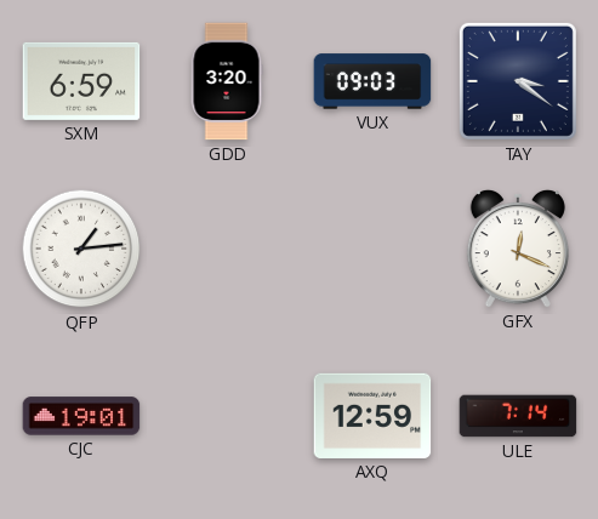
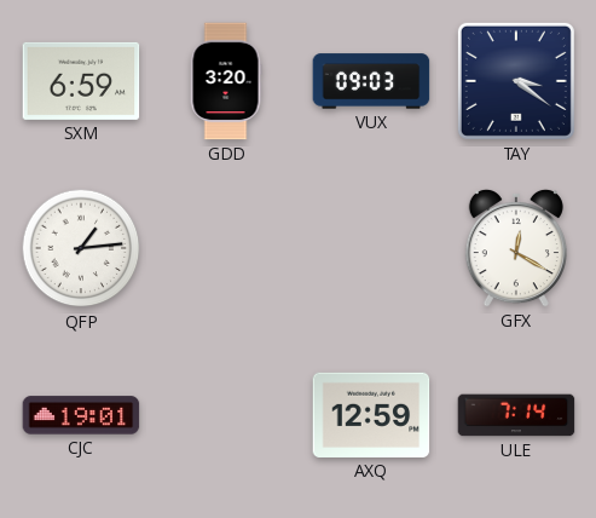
GFX: 12:19 -> 12:20 (516, 248)
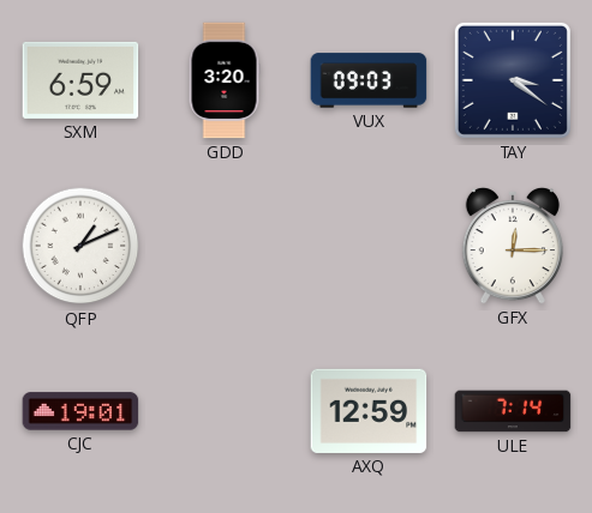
QFP: 1:14 -> 1:11 (80, 246)
GFX: 12:20 -> 12:15 (513, 246)
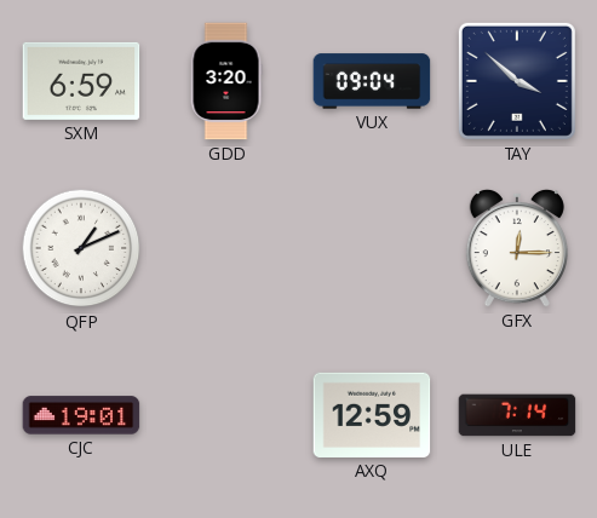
VUX: 09:03 -> 09:04 (372, 81)
TAY: 3:21 -> 3:52 (517, 81)
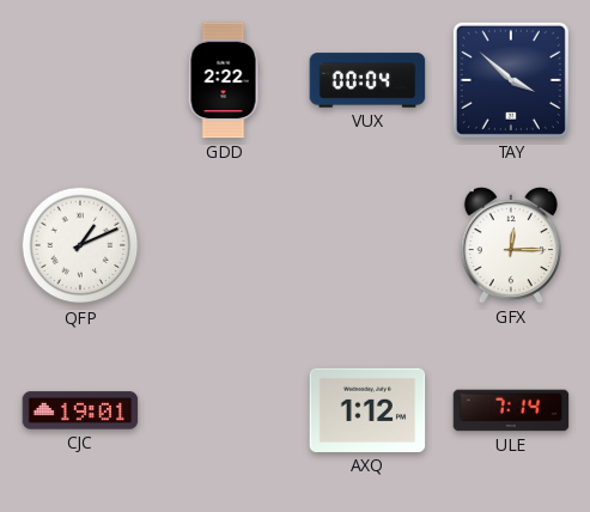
SXM: 6:59 -> none (81, 81)
GDD: 3:20 -> 2:22 (224, 80)
VUX: 09:04 -> 00:04 (367, 80)
AXQ: 12:59 -> 1:12 (367, 410)
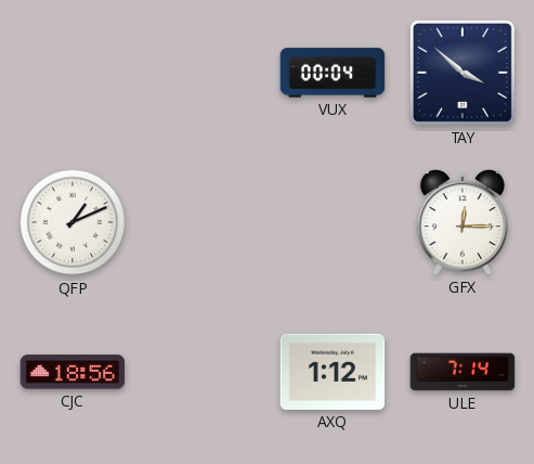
GDD: 2:22 -> none (224, 80)
CJC: 19:01 -> 18:56 (73, 372)
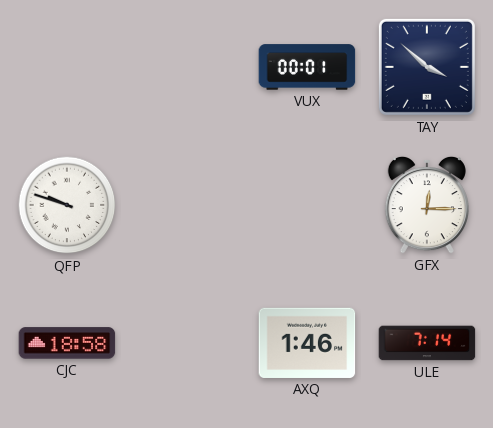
VUX: 00:04 -> 00:01 (307, 67)
QFP: 1:11 -> 9:48 (67, 205)
CJC: 18:56 -> 18:58 (67, 343)
AXQ: 1:12 -> 1:46 (307, 343)
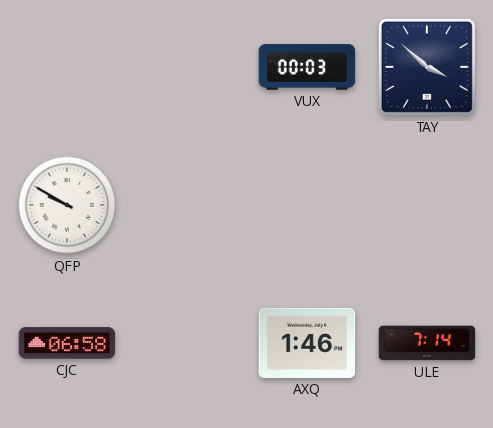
VUX: 00:01 -> 00:03 (307, 67)
QFP: 9:48 -> 9:50 (67, 205)
GFX: 12:15 -> none (427, 205)
CJC: 18:58 -> 06:58 (67, 343)
